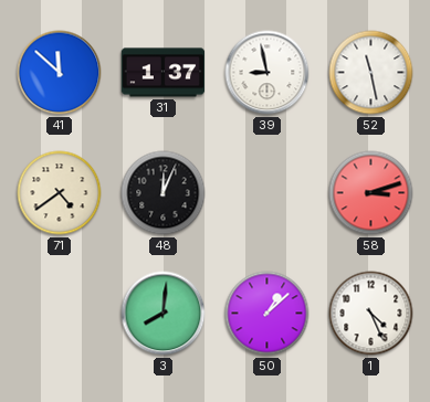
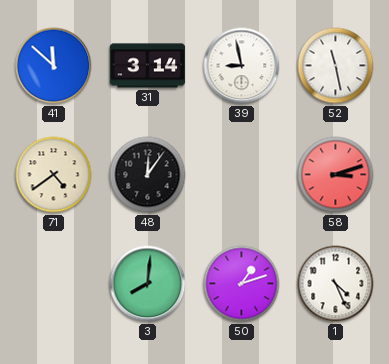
31: 1:37 -> 3:14 (148, 66)
48: 12:04 -> 12:06 (148, 175)
50: 1:08 -> 1:12 (242, 284)
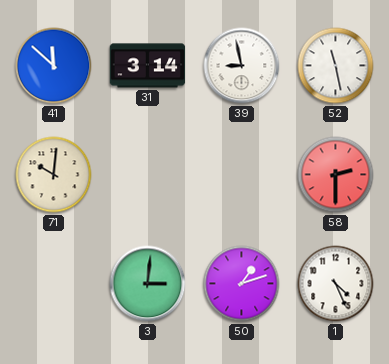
71: 4:39 -> 10:01 (54, 175)
48: 12:06 -> none (148, 175)
58: 3:12 -> 2:30 (336, 175)
3: 8:01 -> 3:01 (148, 284)
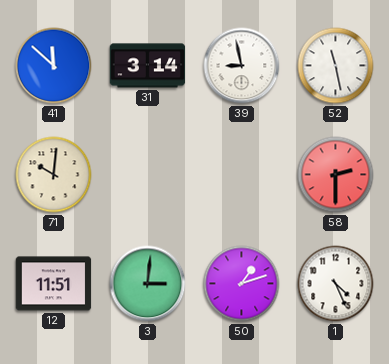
12: none -> 11:51 (54, 284)
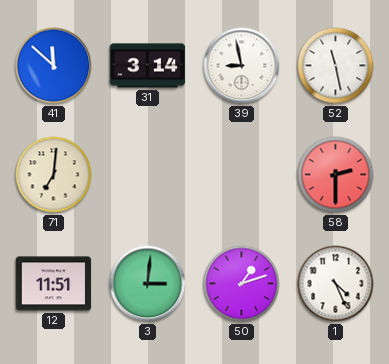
71: 10:01 -> 7:01 (54, 175)
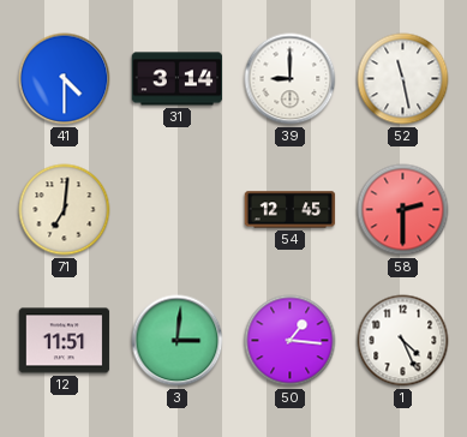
41: 11:52 -> 4:30 (65, 79)
39: 8:58 -> 9:00 (291, 79)
54: none -> 12:45 (291, 210)
50: 1:12 -> 1:16 (291, 341)
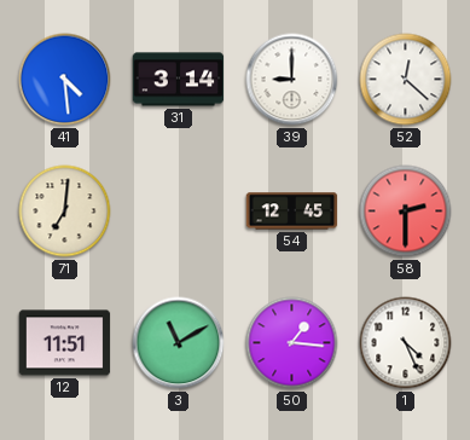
41: 4:30 -> 4:29 (65, 80)
52: 11:28 -> 12:22 (406, 80)
3: 3:01 -> 11:10 (179, 343)
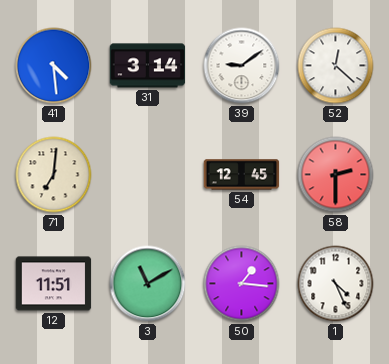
39: 9:00 -> 9:09 (242, 66)
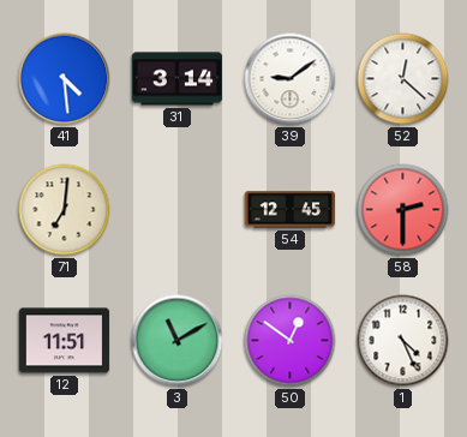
50: 1:16 -> 12:51 (291, 341)
